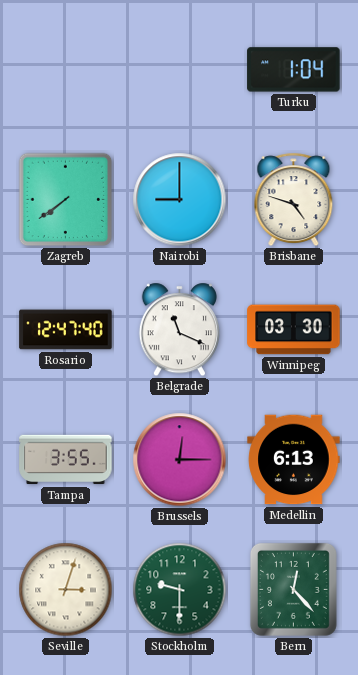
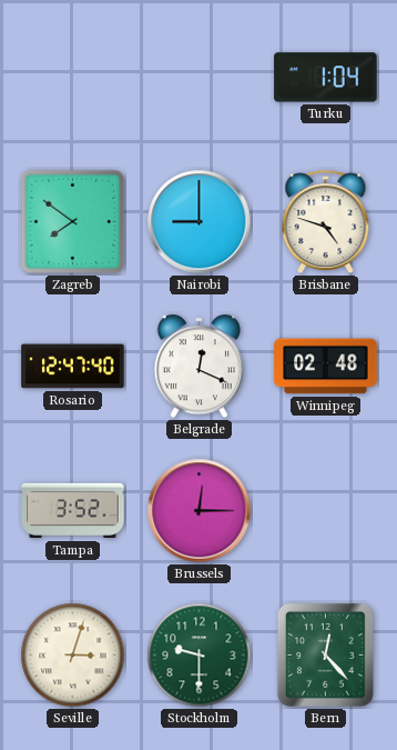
Zagreb: 7:39 -> 7:51 (73, 222)
Belgrade: 11:19 -> 12:19 (198, 367)
Winnipeg: 03:30 -> 02:48 (326, 367)
Tampa: 3:55 -> 3:52 (73, 511)
Medellin: 6:13 -> none (294, 460)
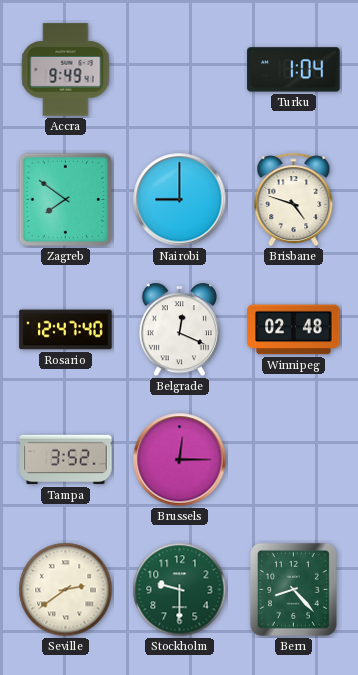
Accra: none -> 9:49 (66, 70)
Seville: 3:03 -> 2:39 (66, 590)
Bern: 12:23 -> 8:23 (293, 589)
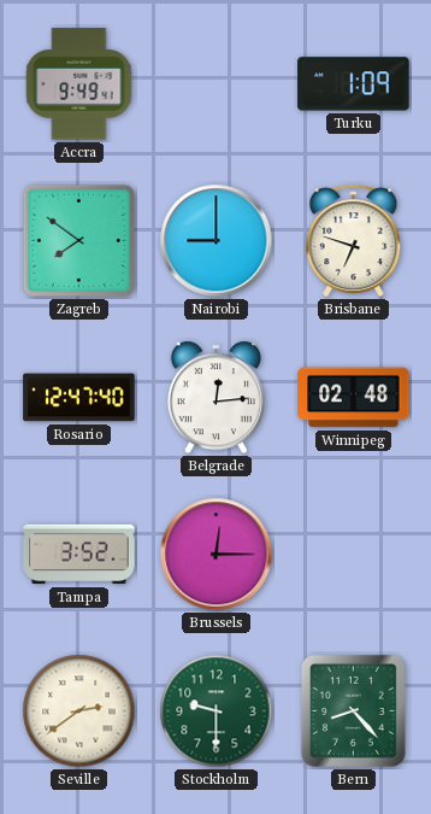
Turku: 1:04 -> 1:09 (354, 84)
Brisbane: 4:48 -> 6:48 (354, 241)
Belgrade: 12:19 -> 12:14 (215, 398)
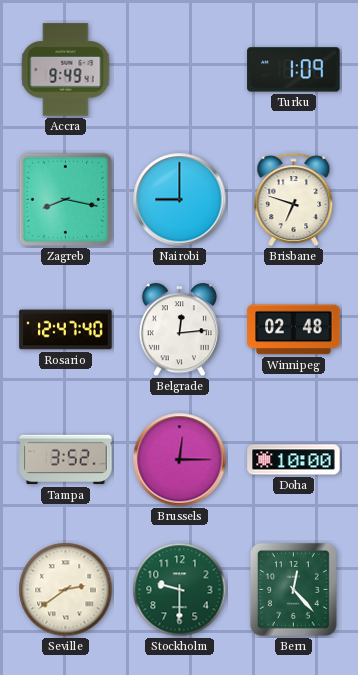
Zagreb: 7:51 -> 8:17 (66, 200)
Doha: none -> 10:00 (294, 460)
Bern: 8:23 -> 12:23 (293, 589)
